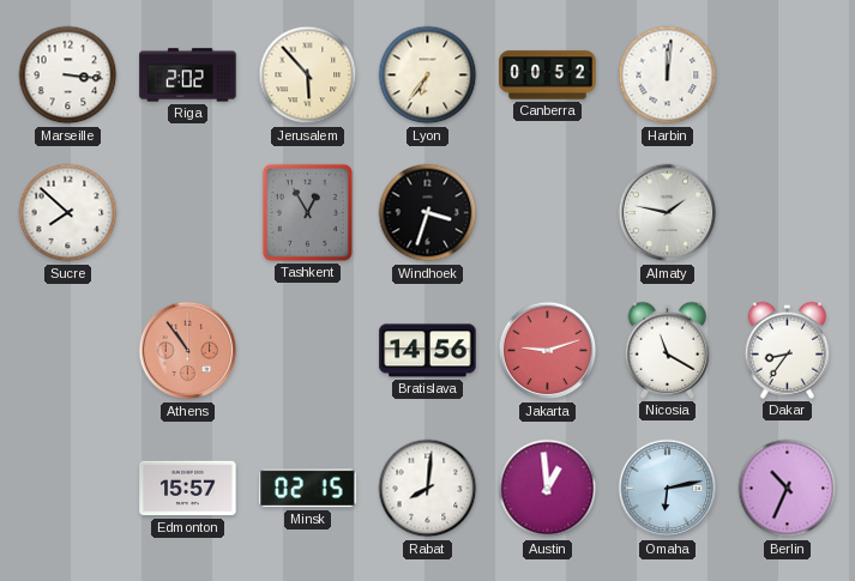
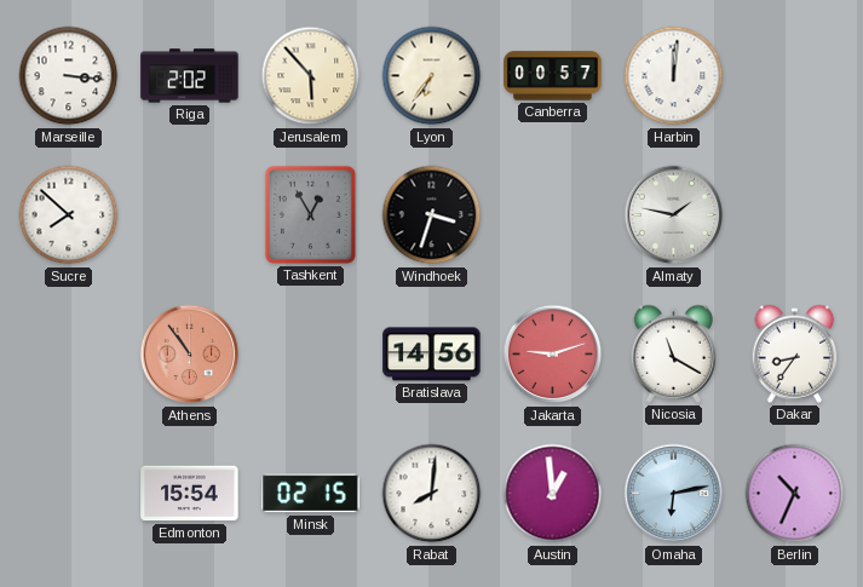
Canberra: 00:52 -> 00:57 (553, 76)
Edmonton: 15:57 -> 15:54 (190, 494)
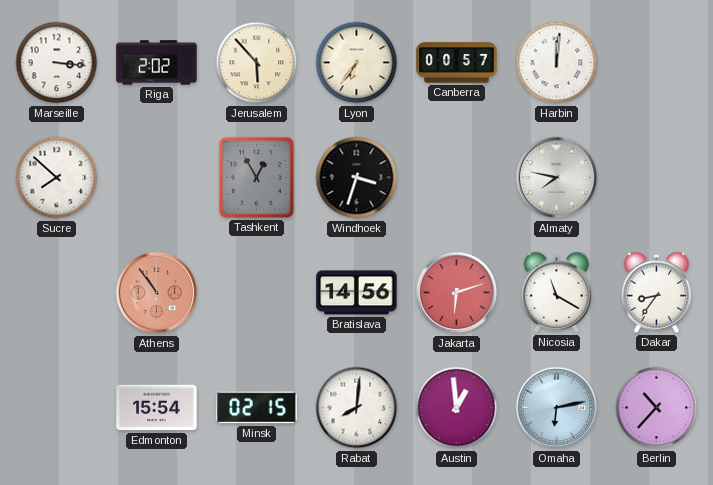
Almaty: 1:47 -> 7:47 (557, 178)
Jakarta: 9:12 -> 6:12 (457, 293)
Berlin: 10:34 -> 10:37 (657, 408)
